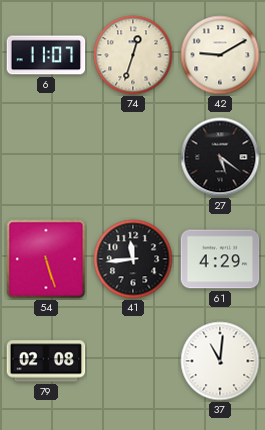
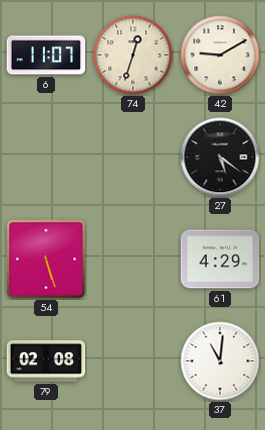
41: 11:44 -> none (133, 259)
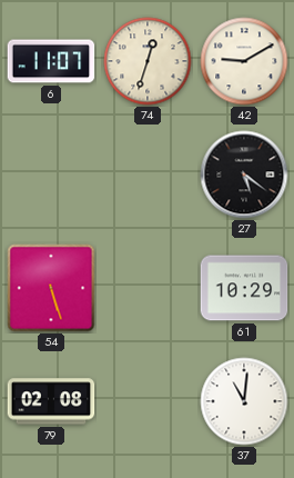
61: 4:29 -> 10:29 (244, 288)
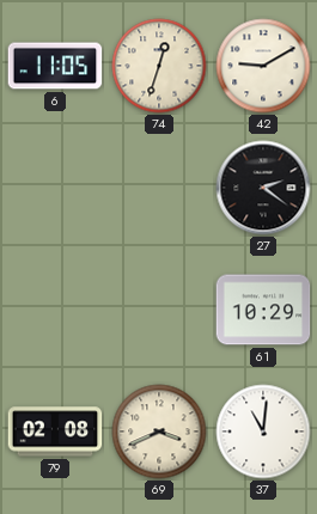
6: 11:07 -> 11:05 (55, 66)
27: 5:21 -> 2:21 (263, 188)
54: 5:27 -> none (51, 288)
69: none -> 3:41 (159, 432)
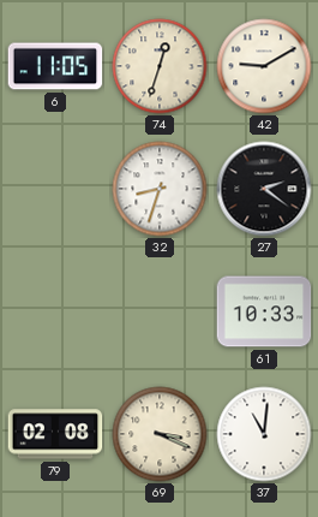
32: none -> 8:33 (160, 189)
61: 10:29 -> 10:33 (264, 311)
69: 3:41 -> 3:19 (160, 434)
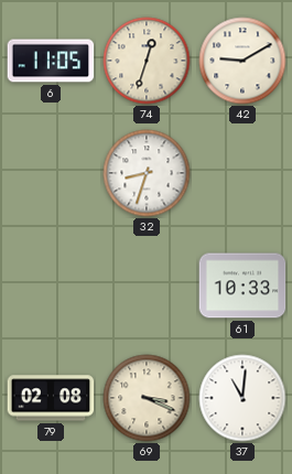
27: 2:21 -> none (264, 189)
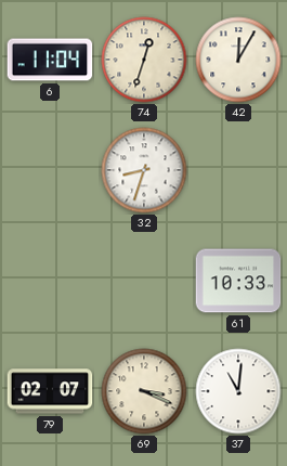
6: 11:05 -> 11:04 (50, 60)
42: 9:10 -> 12:05 (238, 60)
79: 02:08 -> 02:07 (50, 391)
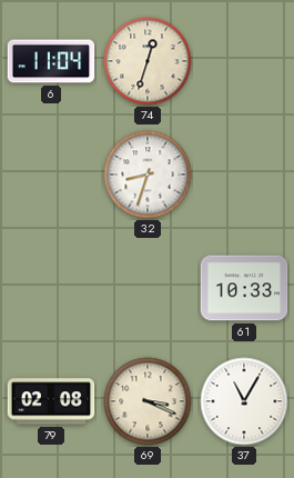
42: 12:05 -> none (238, 60)
79: 02:07 -> 02:08 (51, 401)
37: 11:01 -> 11:05 (244, 401)
